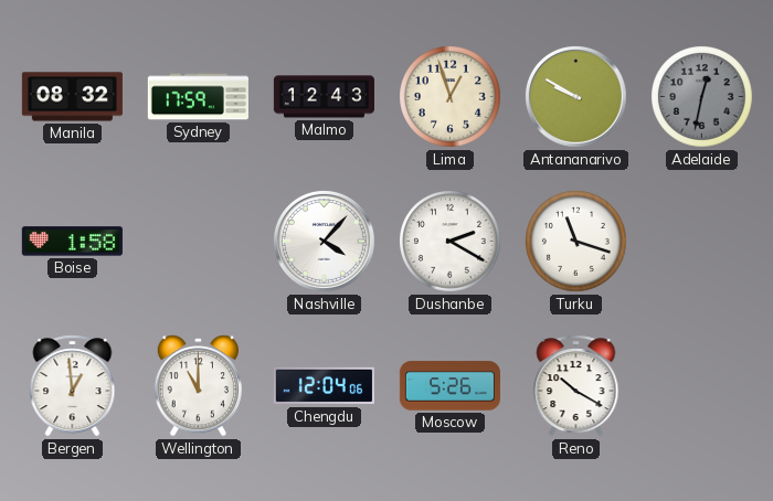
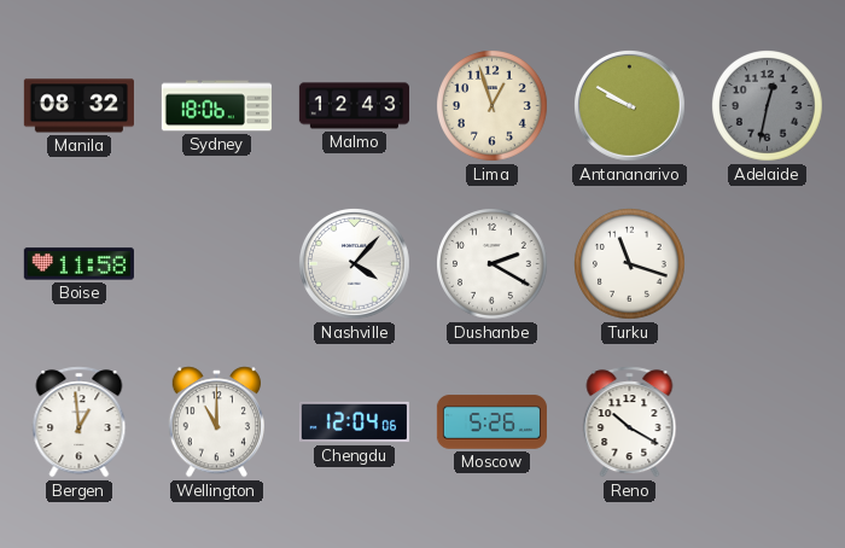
Sydney: 17:59 -> 18:06 (216, 106)
Boise: 1:58 -> 11:58 (78, 264)
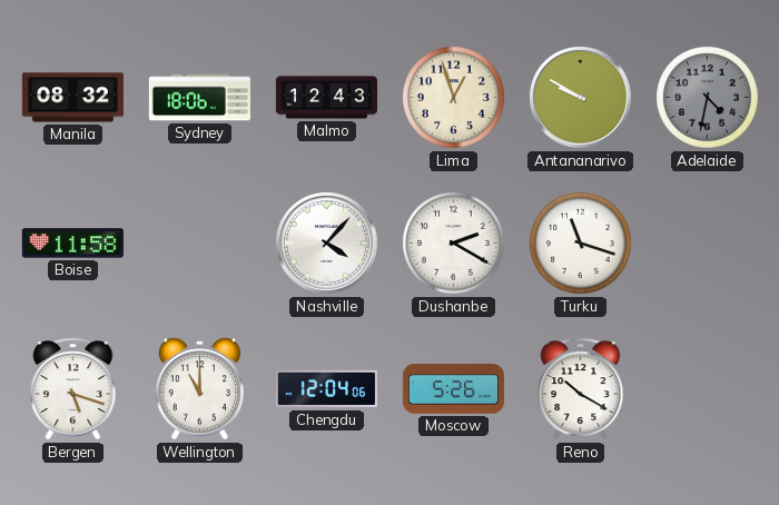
Adelaide: 12:32 -> 4:32 (708, 98)
Bergen: 12:59 -> 5:18 (73, 389)
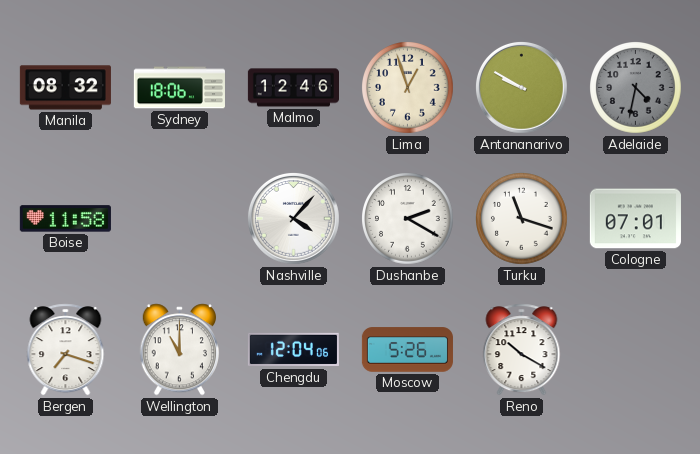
Malmo: 12:43 -> 12:46 (293, 88)
Cologne: none -> 07:01 (635, 219)
Bergen: 5:18 -> 7:18 (66, 350)
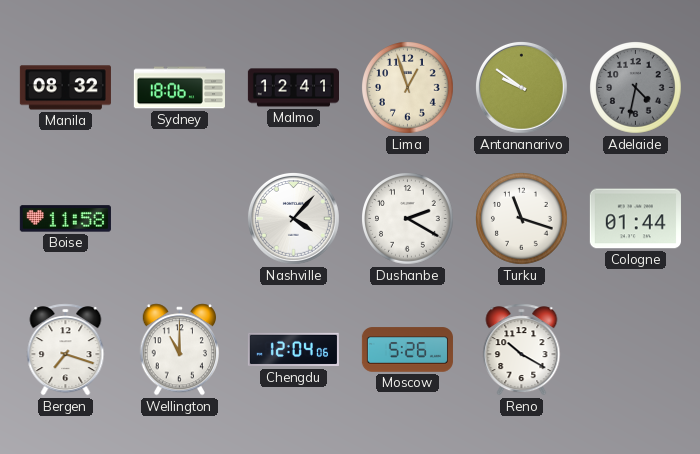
Malmo: 12:46 -> 12:41 (293, 88)
Antananarivo: 9:50 -> 9:51 (521, 87)
Cologne: 07:01 -> 01:44 (635, 219)
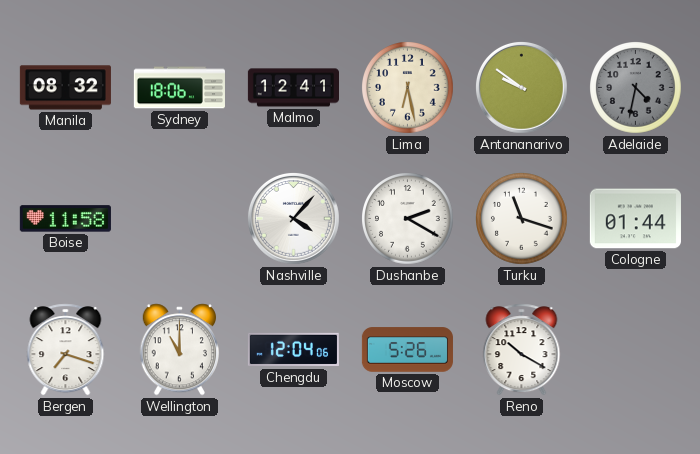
Lima: 12:57 -> 6:28 (408, 88)
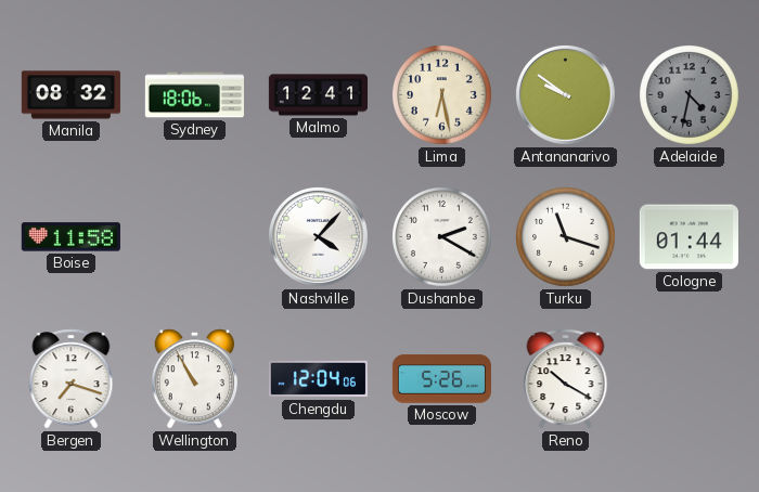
Wellington: 11:00 -> 10:55 (194, 379)
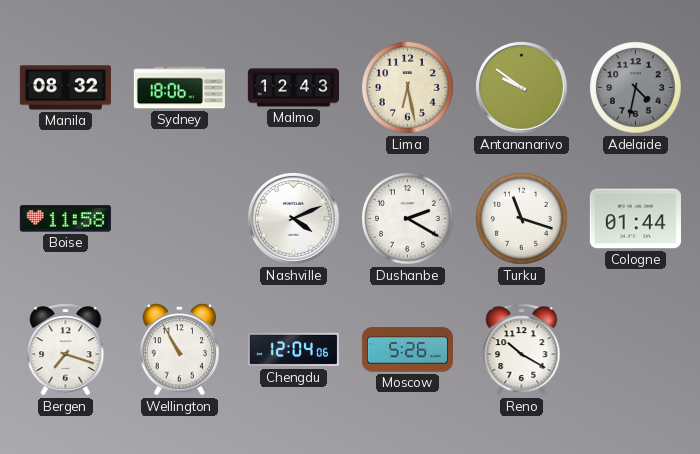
Malmo: 12:41 -> 12:43 (293, 88)
Nashville: 4:07 -> 4:11 (293, 218)
